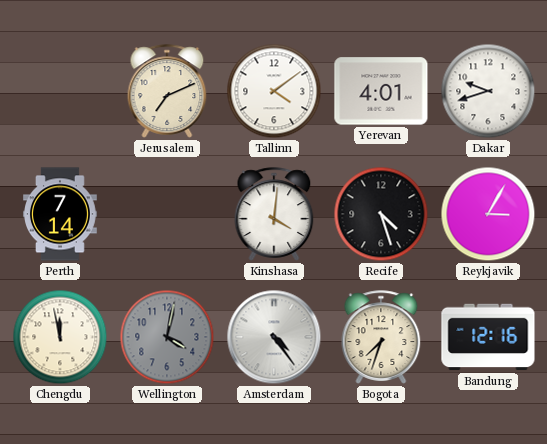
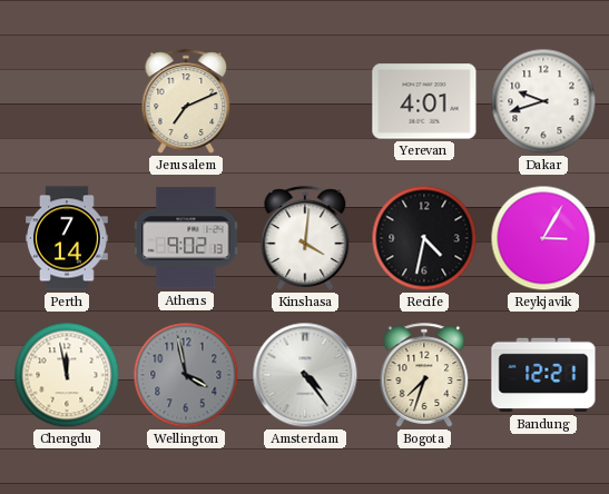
Tallinn: 4:09 -> none (274, 91)
Athens: none -> 9:02 (186, 238)
Recife: 4:27 -> 4:32 (424, 238)
Wellington: 4:02 -> 3:58 (186, 375)
Bandung: 12:16 -> 12:21 (543, 375)
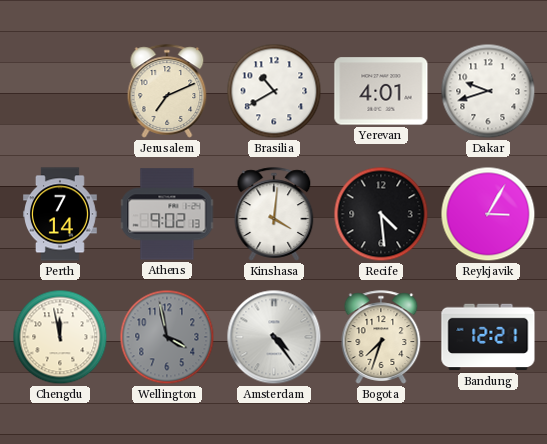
Brasilia: none -> 10:40 (274, 91)
Recife: 4:32 -> 4:29 (381, 214)
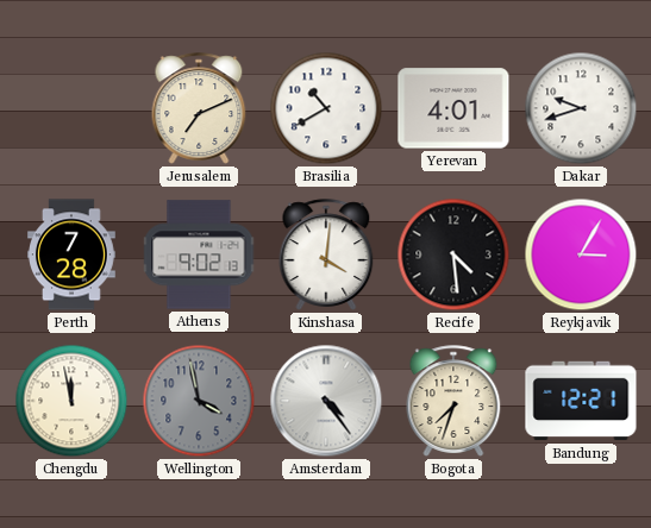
Perth: 7:14 -> 7:28 (73, 254)
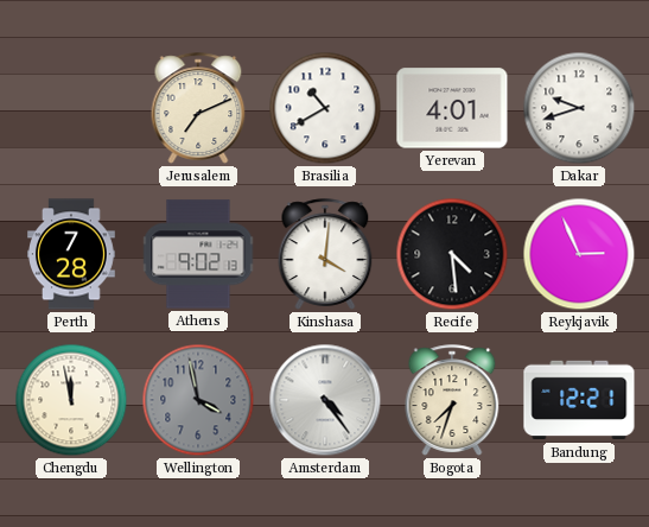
Reykjavik: 3:05 -> 2:56 (579, 254)
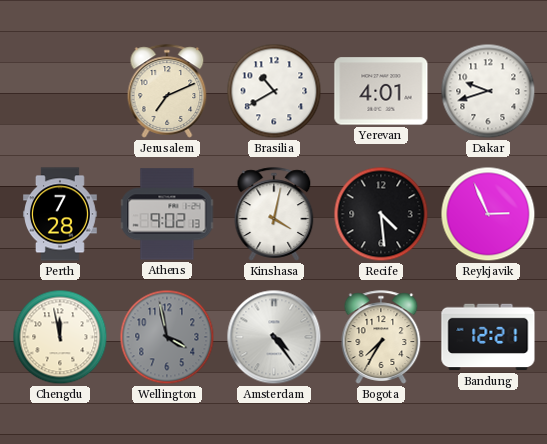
Kinshasa: 4:01 -> 4:02 (274, 214)
Bogota: 7:33 -> 7:35 (381, 337)
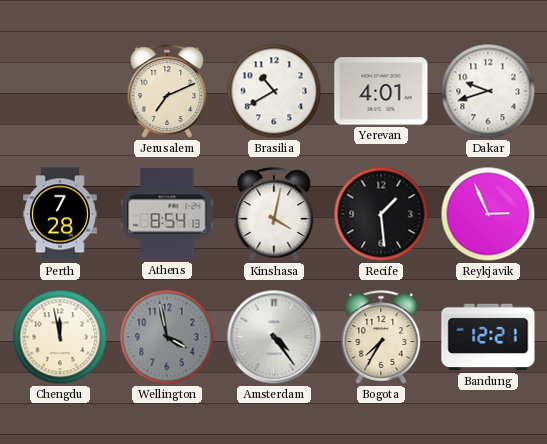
Athens: 9:02 -> 8:54 (167, 214)
Recife: 4:29 -> 1:29 (381, 214)
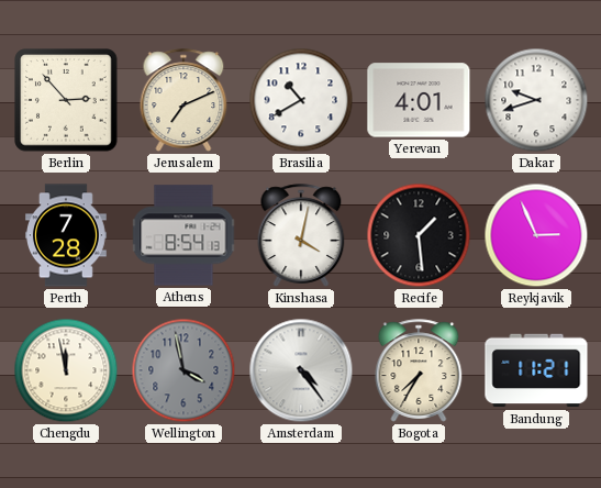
Berlin: none -> 2:53 (66, 100)
Bandung: 12:21 -> 11:21 (536, 370)
